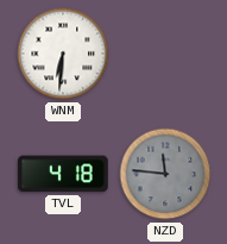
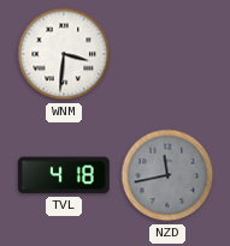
WNM: 6:31 -> 3:31 (64, 54)
NZD: 11:46 -> 11:43 (167, 175)
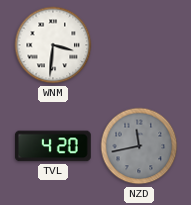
TVL: 4:18 -> 4:20 (53, 146)
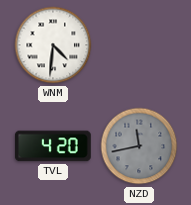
WNM: 3:31 -> 4:31 (53, 45)
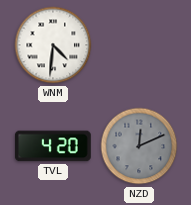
NZD: 11:43 -> 12:11 (139, 146)
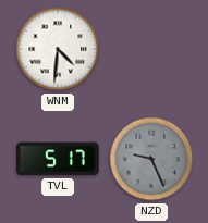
TVL: 4:20 -> 5:17 (58, 159)
NZD: 12:11 -> 9:26 (151, 159)
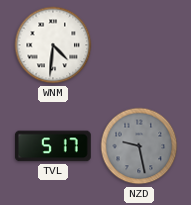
NZD: 9:26 -> 9:28 (139, 146)
